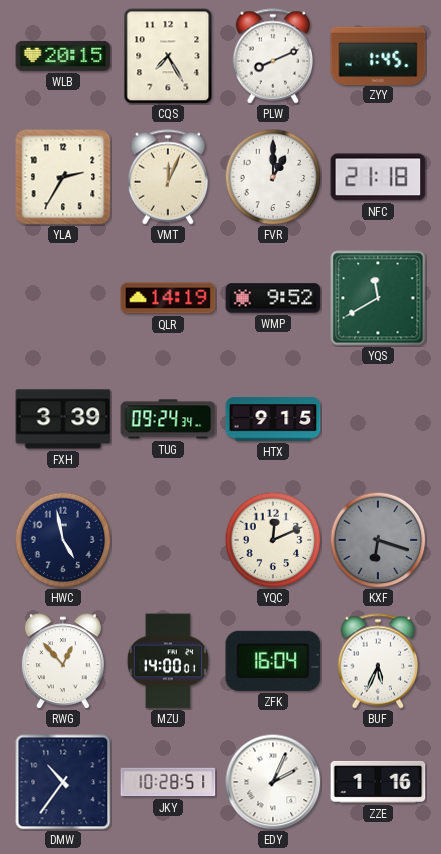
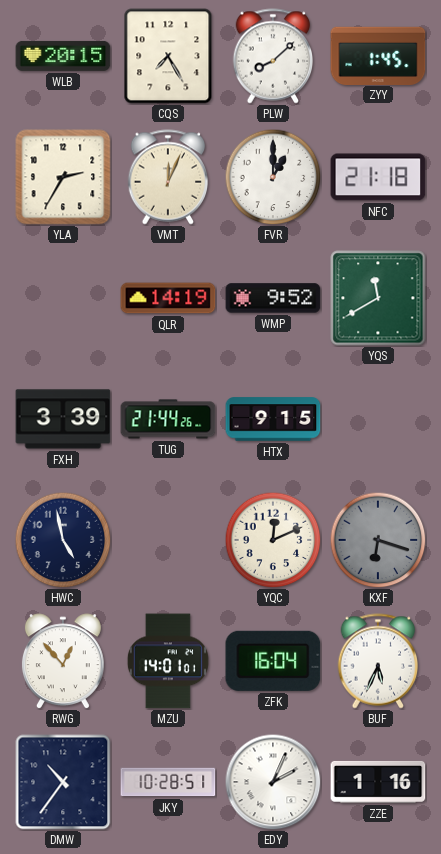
PLW: 8:11 -> 8:08 (273, 56)
TUG: 09:24 -> 21:44 (168, 419)
MZU: 14:00 -> 14:01 (168, 661)
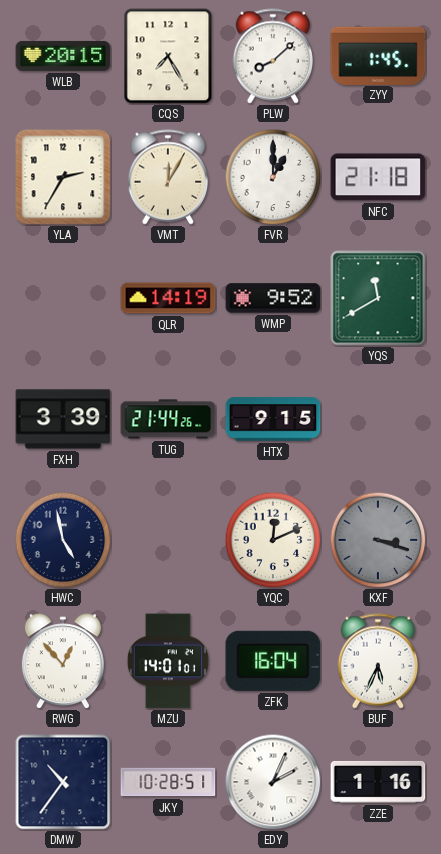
VMT: 12:04 -> 12:05 (168, 177)
KXF: 6:18 -> 3:18 (378, 540)
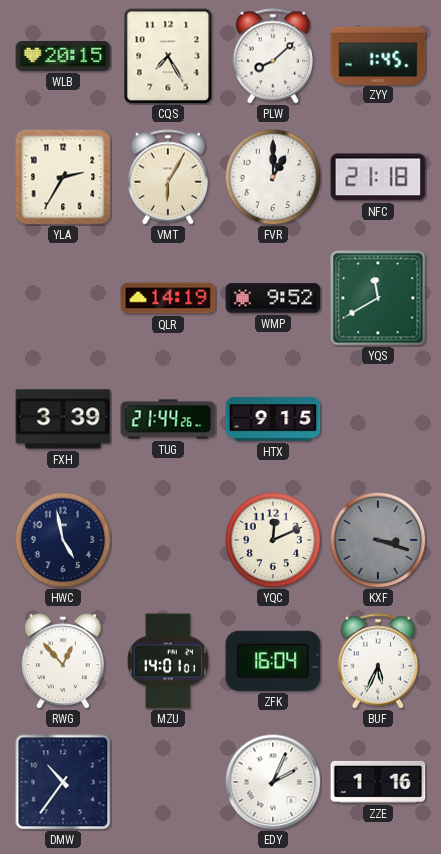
VMT: 12:05 -> 6:05 (168, 177)
JKY: 10:28 -> none (168, 782)
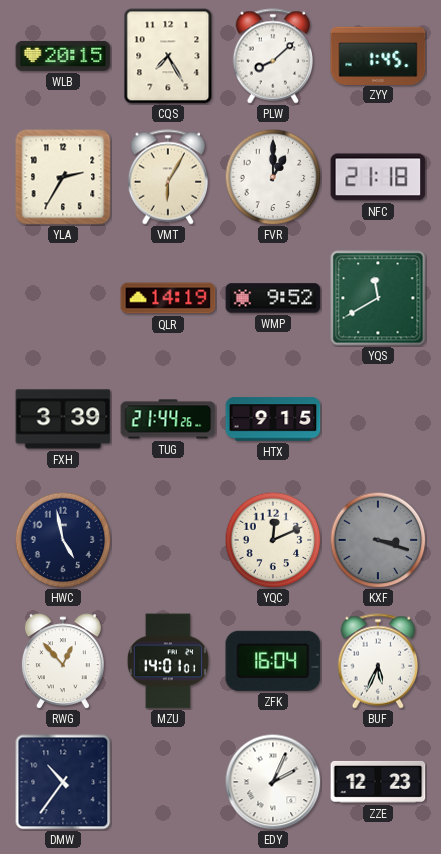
ZZE: 1:16 -> 12:23 (378, 782)
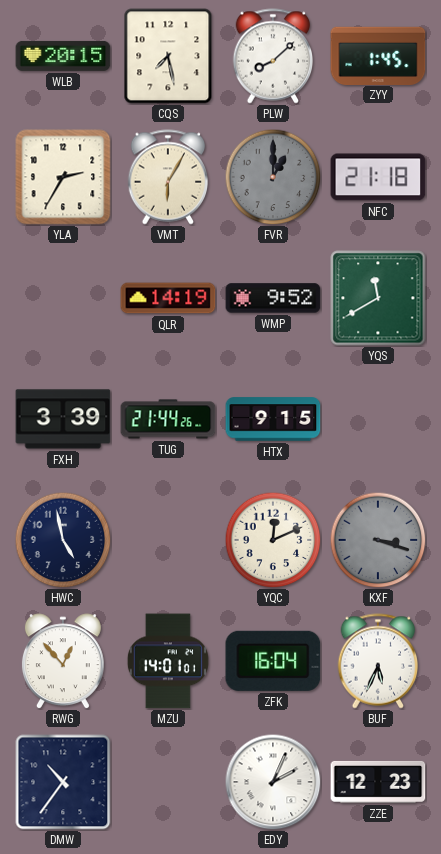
CQS: 7:25 -> 7:28 (168, 56)
FVR dial: white -> grey (273, 177)
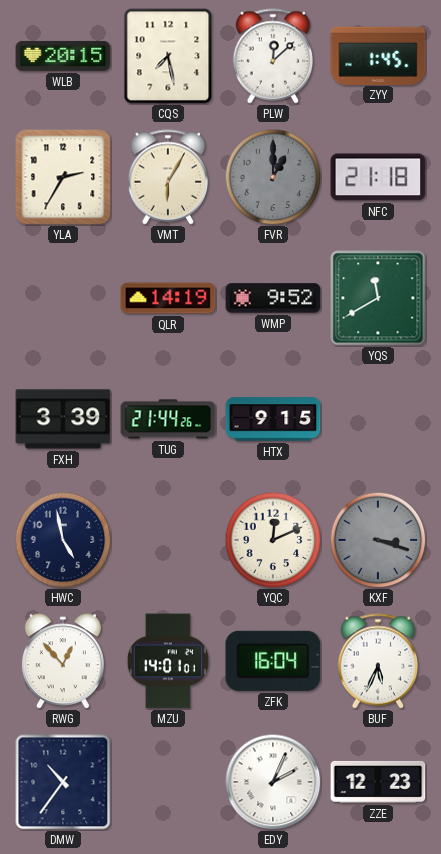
PLW: 8:08 -> 12:08 (273, 56)
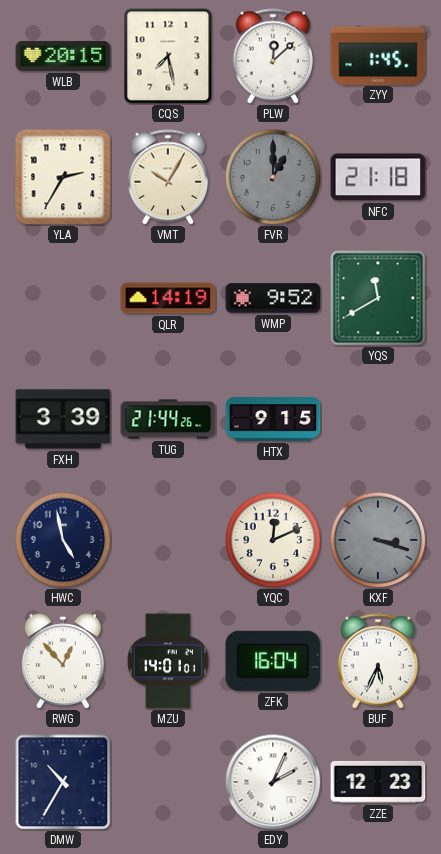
VMT: 6:05 -> 10:05 (168, 177)
DMW: 10:36 -> 10:35 (63, 782)
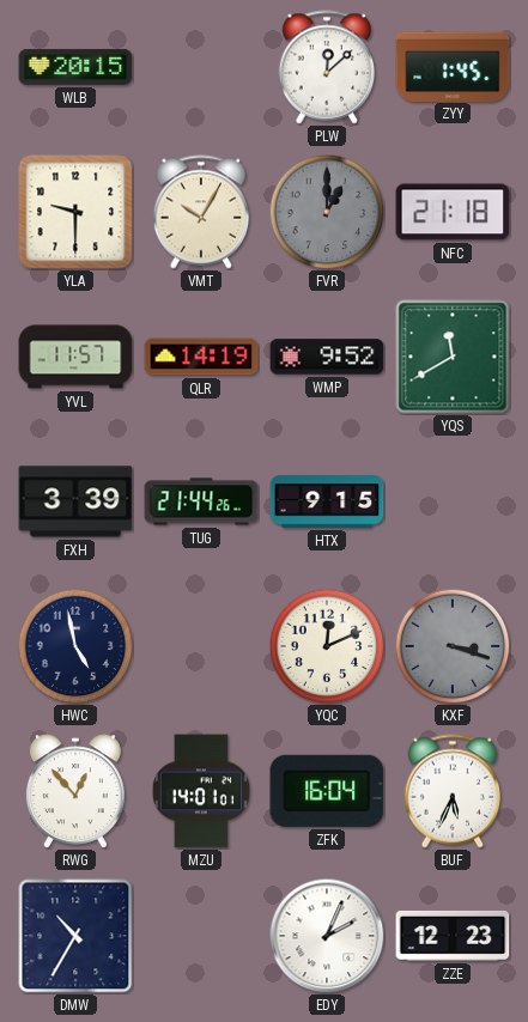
CQS: 7:28 -> none (168, 56)
YLA: 2:35 -> 9:30 (75, 212)
YVL: none -> 11:57 (75, 357)
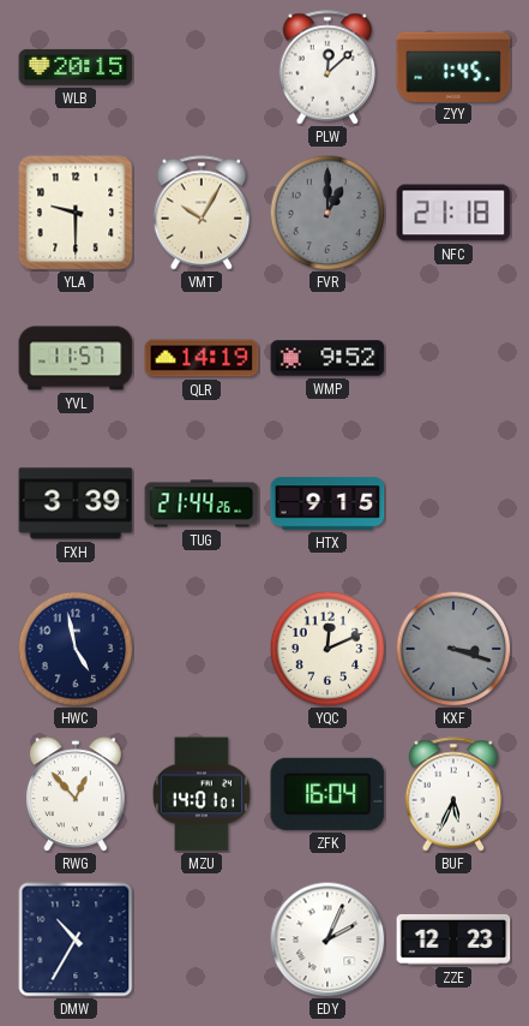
YQS: 11:40 -> none (453, 357)
